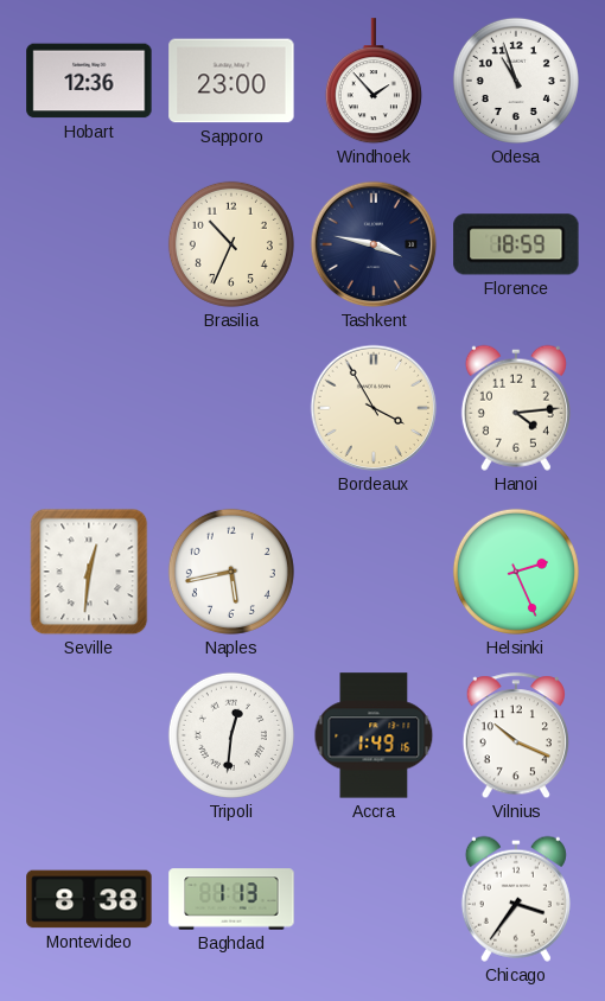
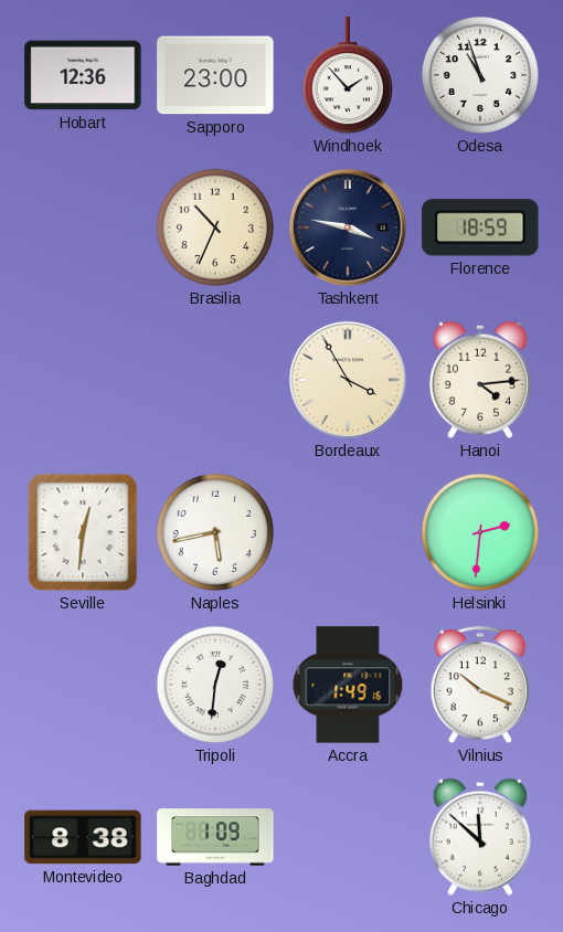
Helsinki: 2:26 -> 2:31 (480, 532)
Baghdad: 1:13 -> 1:09 (215, 837)
Chicago: 3:36 -> 11:52 (480, 837)
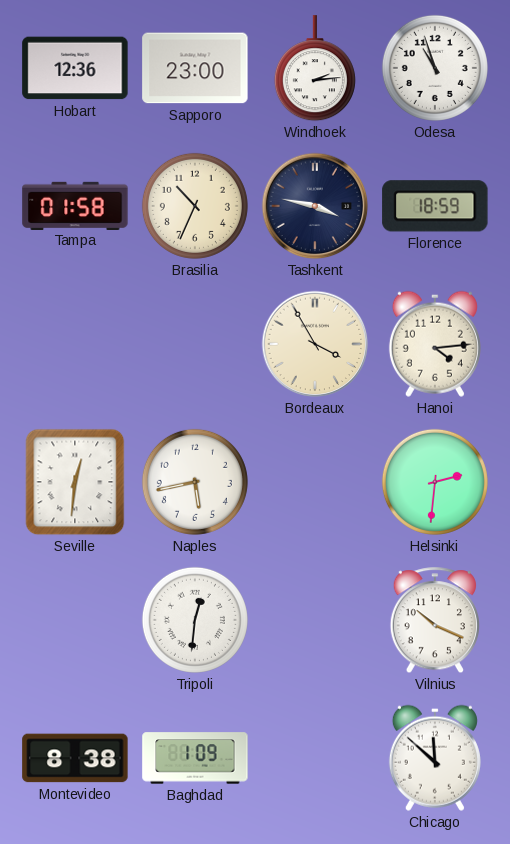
Windhoek: 1:53 -> 2:14 (315, 69)
Tampa: none -> 01:58 (75, 205)
Accra: 1:49 -> none (348, 685)
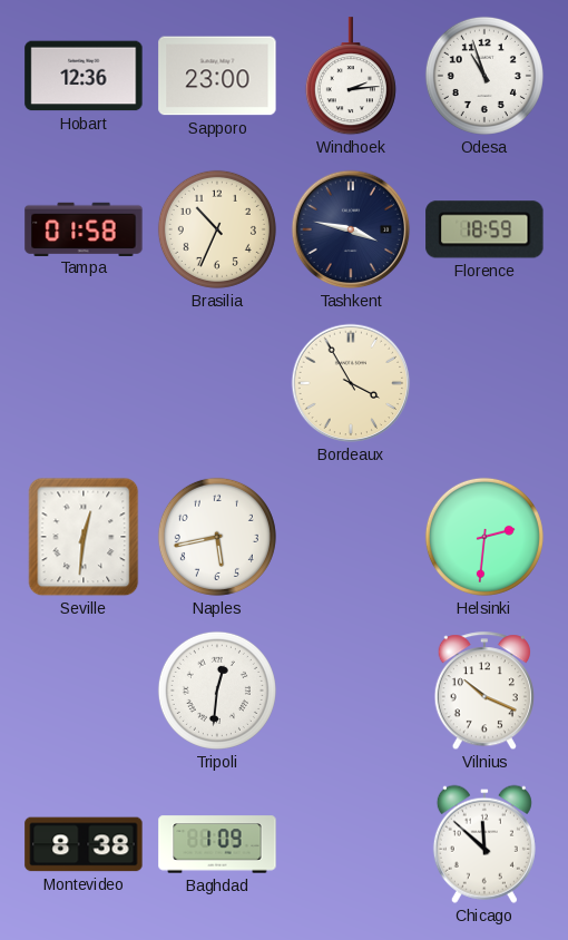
Hanoi: 4:14 -> none (435, 344)
